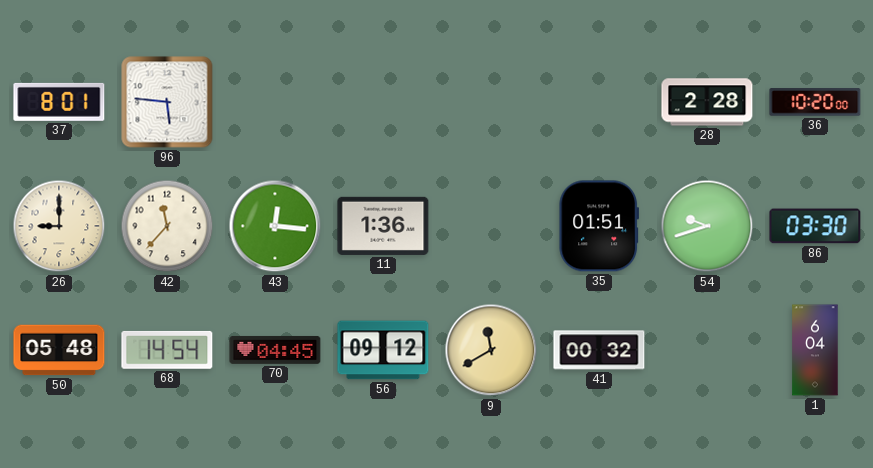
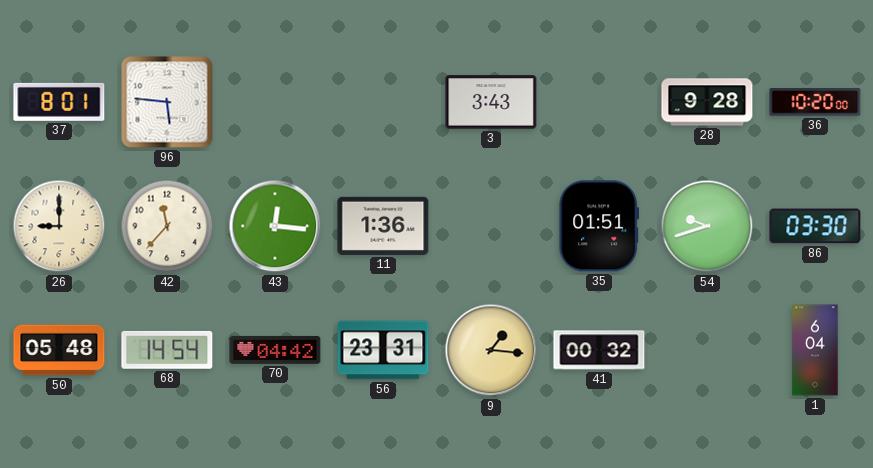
3: none -> 3:43 (491, 102)
28: 2:28 -> 9:28 (707, 102)
70: 04:45 -> 04:42 (275, 350)
56: 09:12 -> 23:31 (383, 350)
9: 11:40 -> 1:16 (491, 350)
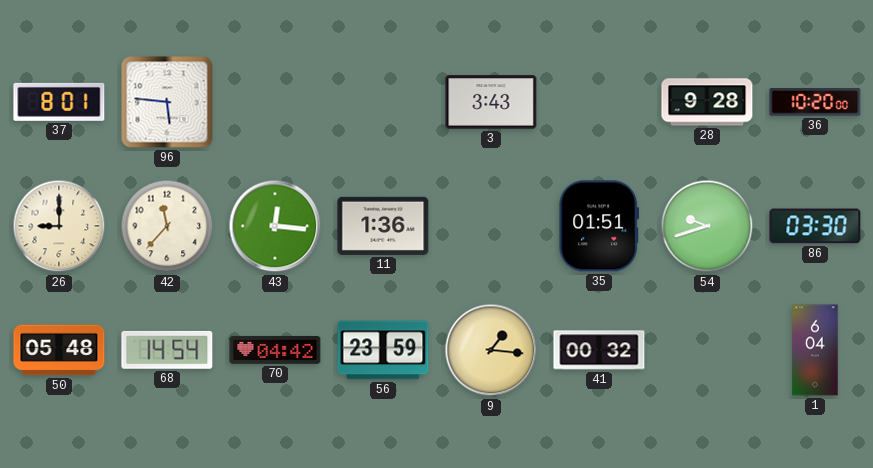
56: 23:31 -> 23:59 (383, 350)
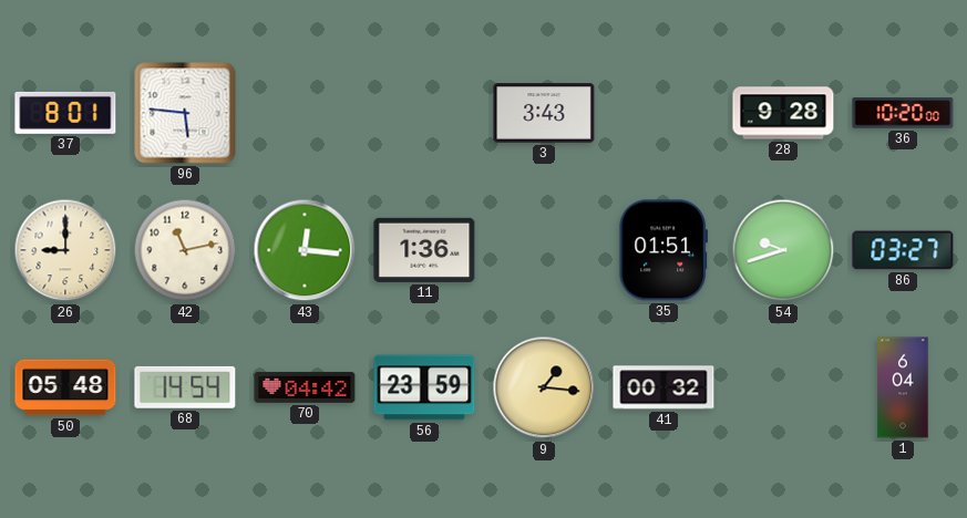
42: 11:37 -> 11:13 (185, 250)
86: 03:30 -> 03:27 (903, 250)
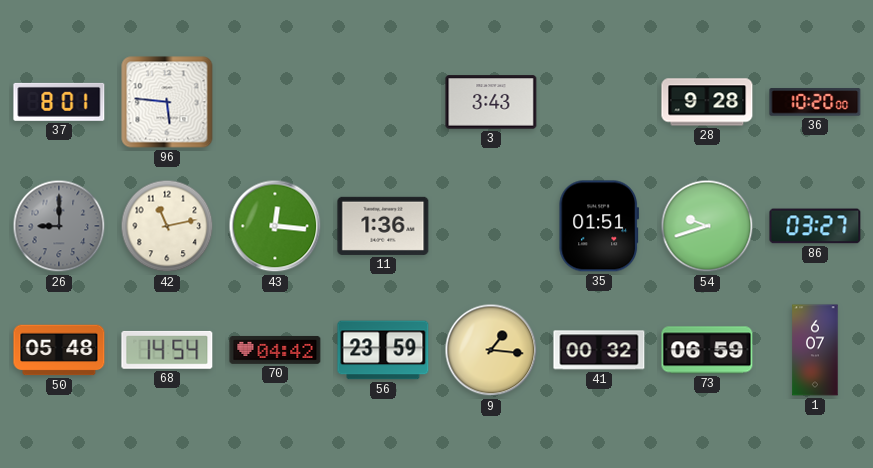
26 dial: cream -> grey (59, 226)
73: none -> 06:59 (707, 350)
1: 6:04 -> 6:07 (815, 350)
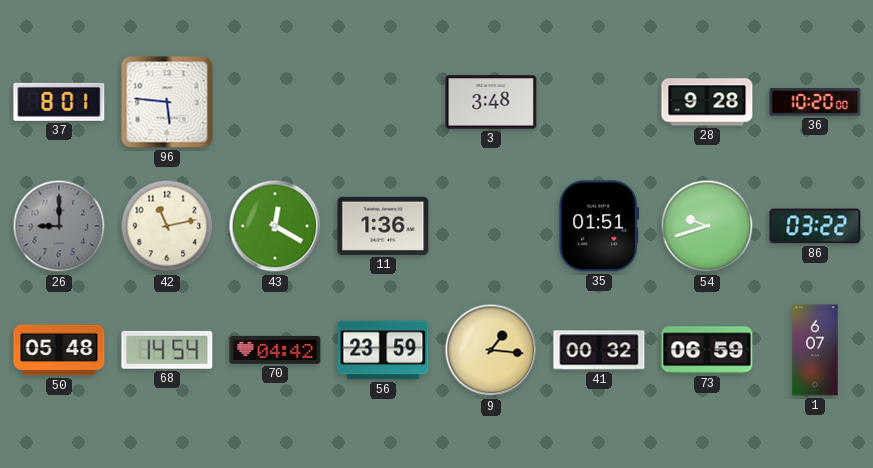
3: 3:43 -> 3:48 (491, 102)
43: 12:16 -> 12:20 (275, 226)
86: 03:27 -> 03:22 (815, 226)
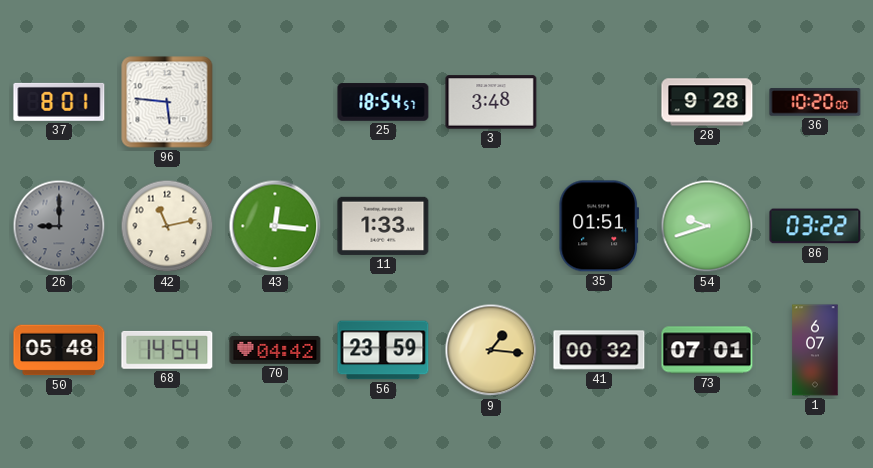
25: none -> 18:54 (383, 102)
43: 12:20 -> 12:16 (275, 226)
11: 1:36 -> 1:33 (383, 226)
73: 06:59 -> 07:01 (707, 350)
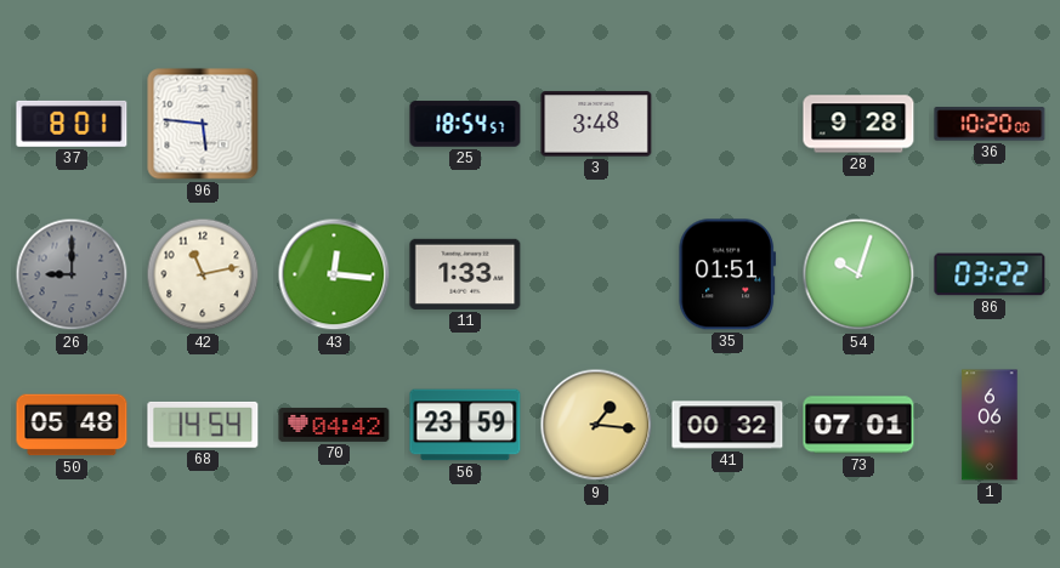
54: 9:42 -> 10:03 (858, 274)
1: 6:07 -> 6:06 (990, 425)
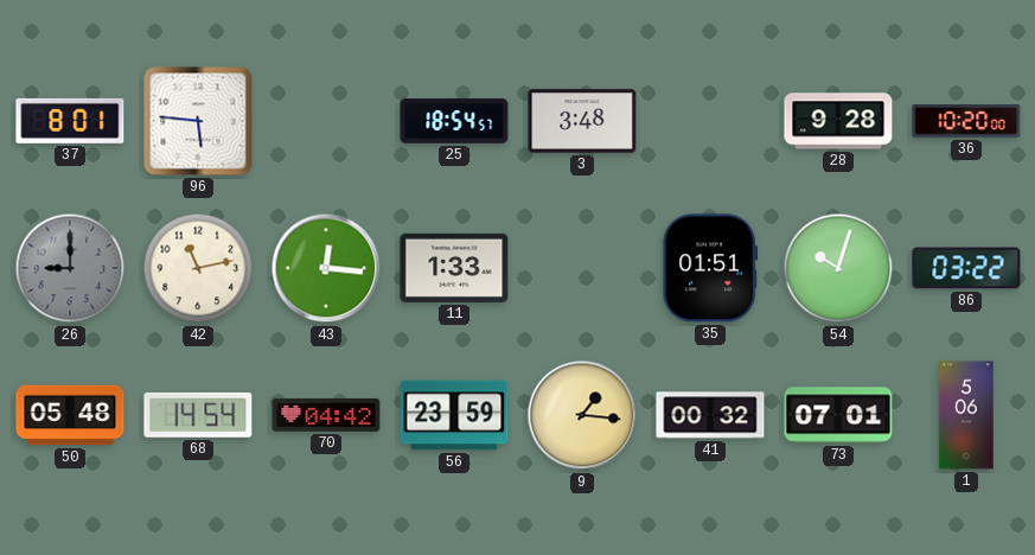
1: 6:06 -> 5:06 (966, 415)
